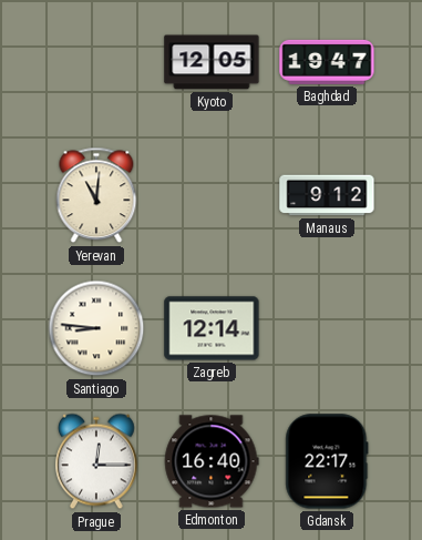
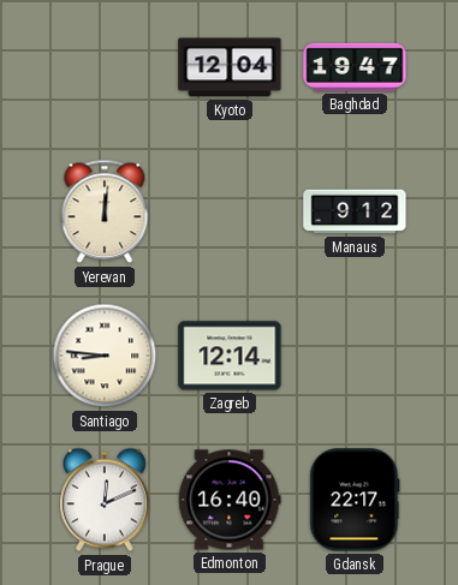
Kyoto: 12:05 -> 12:04 (230, 67)
Yerevan: 11:01 -> 12:01 (105, 211)
Prague: 12:15 -> 12:11 (105, 500)
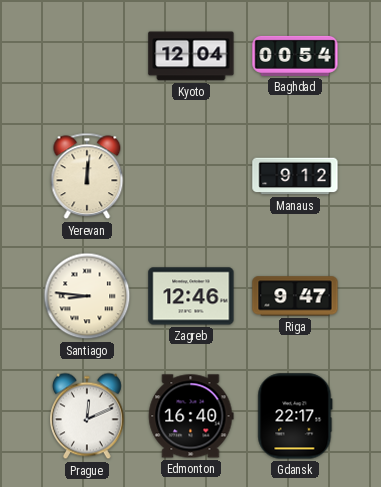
Baghdad: 19:47 -> 00:54 (295, 56)
Zagreb: 12:14 -> 12:46 (191, 296)
Riga: none -> 9:47 (295, 296)
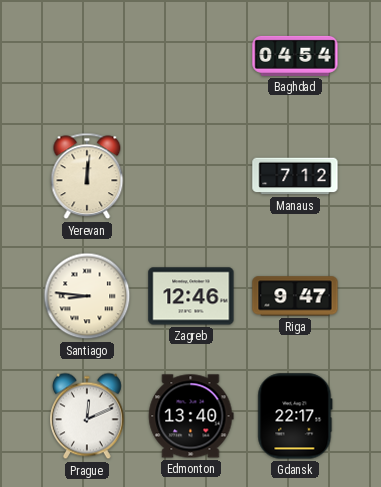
Kyoto: 12:04 -> none (191, 56)
Baghdad: 00:54 -> 04:54 (295, 56)
Manaus: 9:12 -> 7:12 (295, 176)
Edmonton: 16:40 -> 13:40 (191, 416)
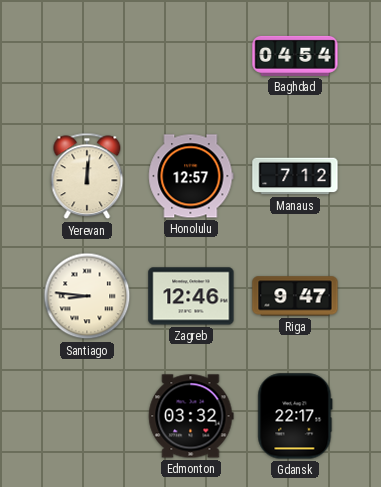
Honolulu: none -> 12:57 (191, 176)
Prague: 12:11 -> none (87, 416)
Edmonton: 13:40 -> 03:32 (191, 416)
